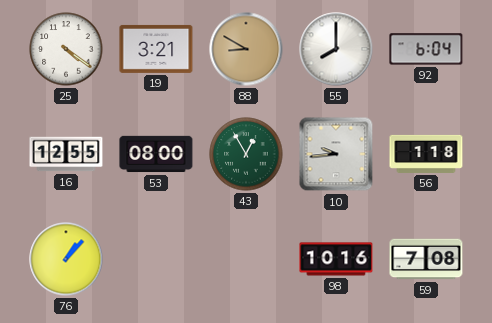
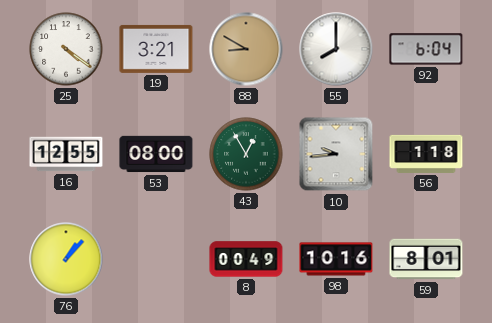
8: none -> 00:49 (246, 259)
59: 7:08 -> 8:01 (426, 259)
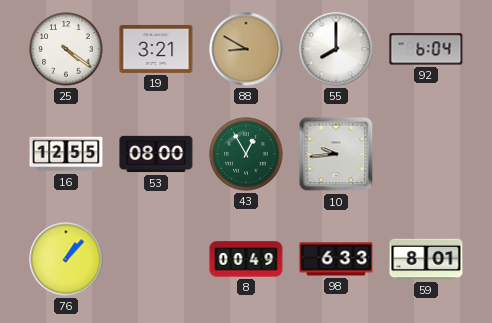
56: 1:18 -> none (426, 154)
98: 10:16 -> 6:33 (336, 259)
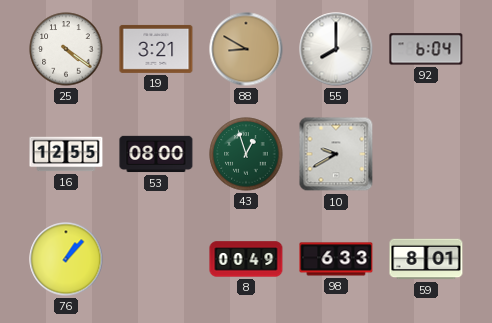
43: 12:55 -> 12:57 (246, 154)
10: 9:44 -> 9:40 (336, 154)
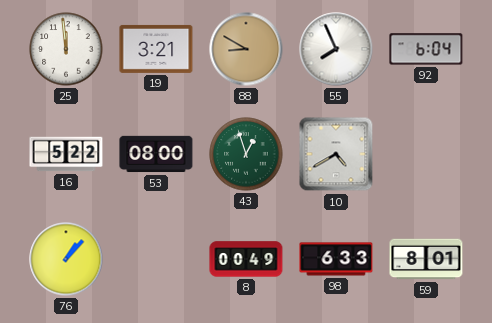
25: 4:21 -> 11:59 (66, 49)
55: 8:00 -> 7:56 (336, 49)
16: 12:55 -> 5:22 (66, 154)
10: 9:40 -> 4:40 (336, 154)
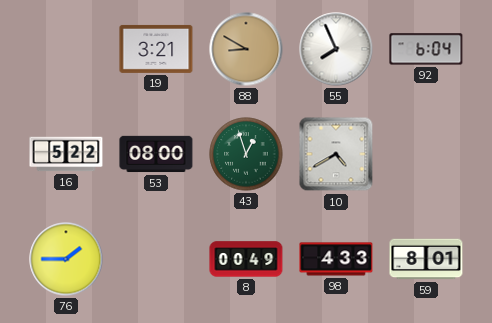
25: 11:59 -> none (66, 49)
76: 1:07 -> 1:45 (66, 259)
98: 6:33 -> 4:33 (336, 259)
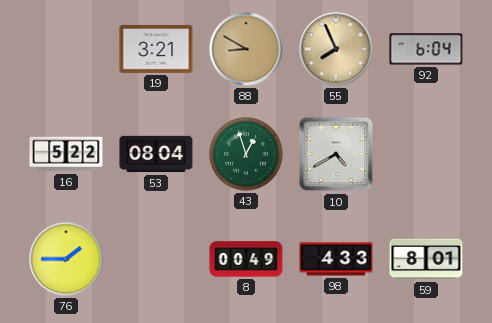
55 dial: white -> champagne (336, 49)
53: 08:00 -> 08:04 (156, 154)
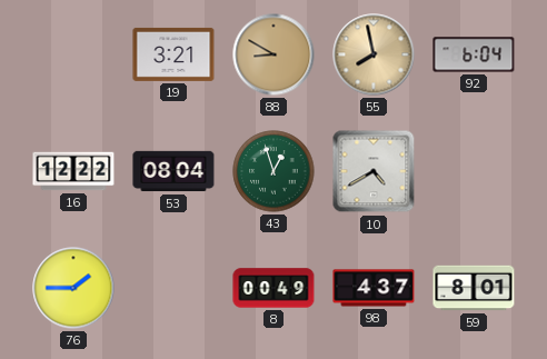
55: 7:56 -> 7:58 (374, 54)
16: 5:22 -> 12:22 (73, 171)
98: 4:33 -> 4:37 (374, 288)
